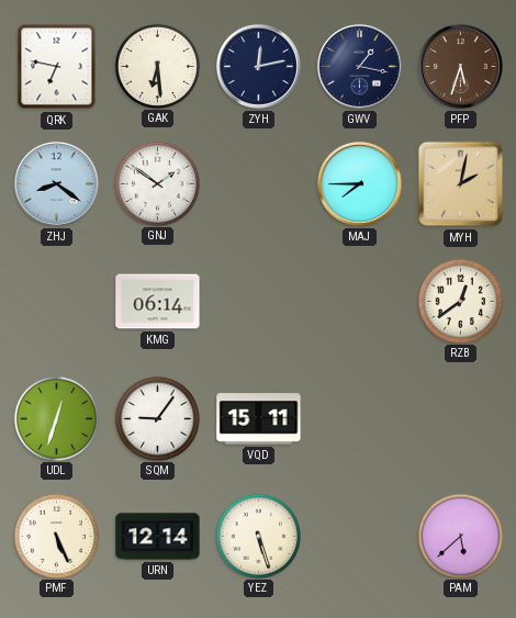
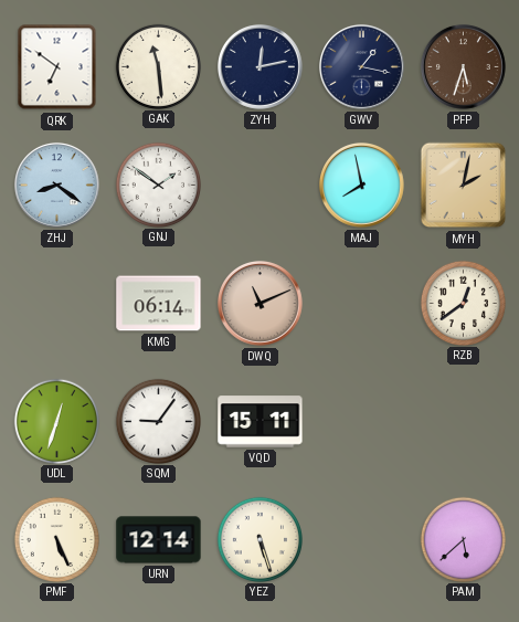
QRK: 6:47 -> 6:51 (57, 67)
GAK: 6:29 -> 11:29 (158, 66)
MAJ: 7:45 -> 7:58 (362, 186)
DWQ: none -> 11:11 (261, 304)
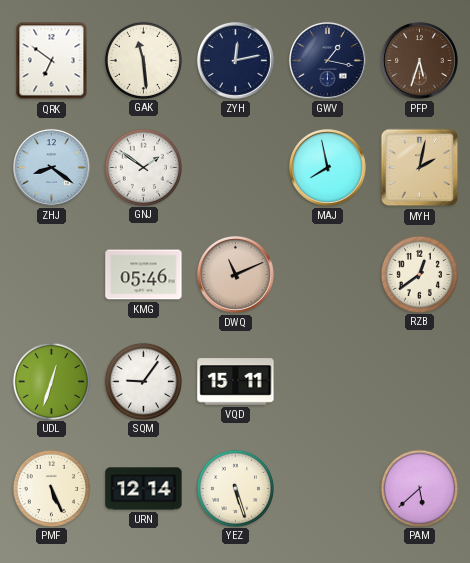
KMG: 06:14 -> 05:46 (144, 275)
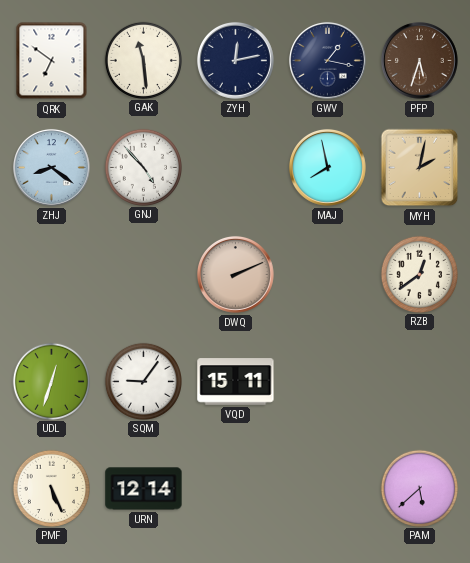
GNJ: 1:51 -> 4:53 (143, 167)
KMG: 05:46 -> none (144, 275)
DWQ: 11:11 -> 2:11 (236, 275)
YEZ: 5:27 -> none (235, 488)
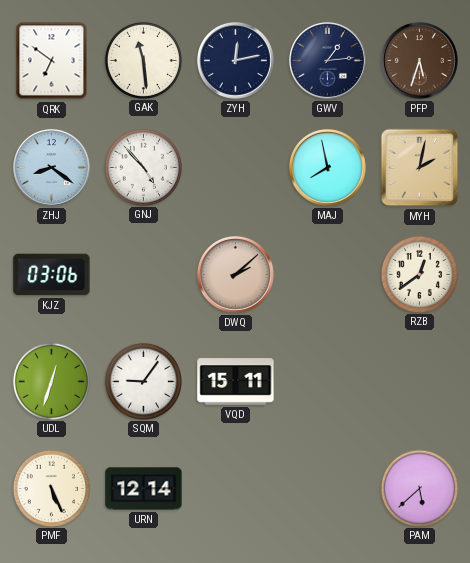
GWV: 1:17 -> 1:14 (328, 61)
KJZ: none -> 03:06 (52, 275)
DWQ: 2:11 -> 2:08 (236, 275)
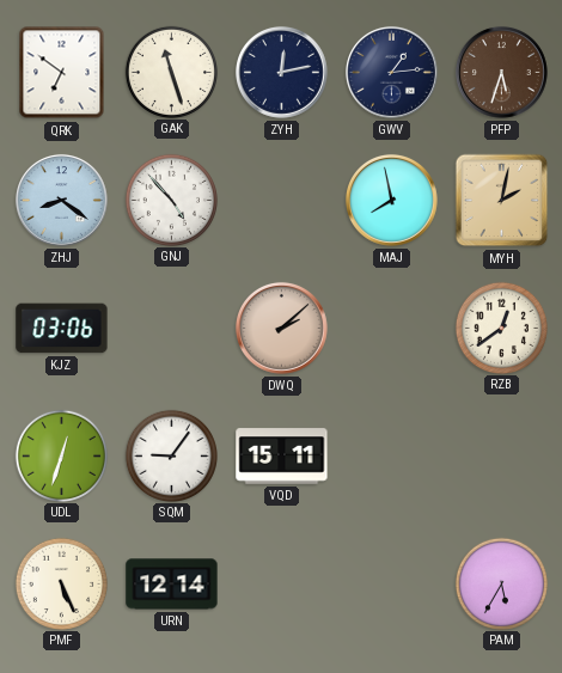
GAK: 11:29 -> 11:27 (171, 72)
PAM: 5:38 -> 5:35 (501, 583)
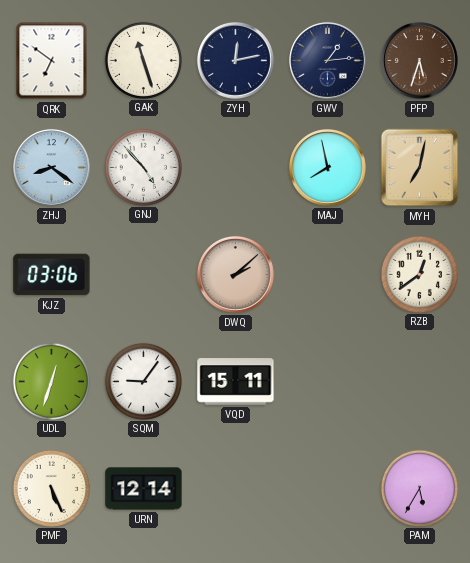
MYH: 2:02 -> 7:02 (420, 168)
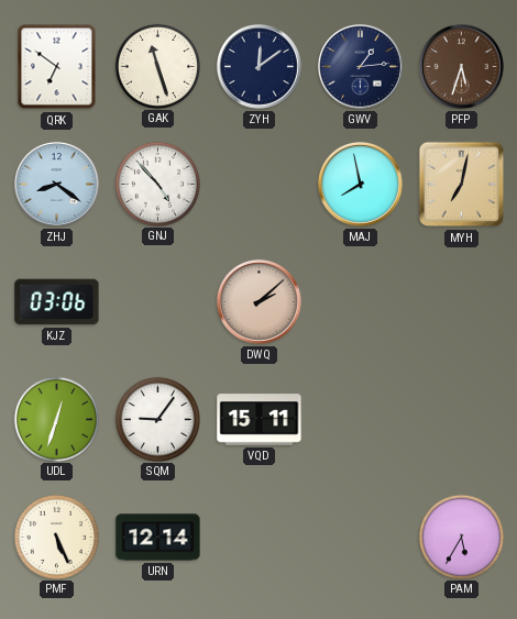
ZYH: 12:13 -> 12:09 (260, 67)
RZB: 12:39 -> none (419, 274)
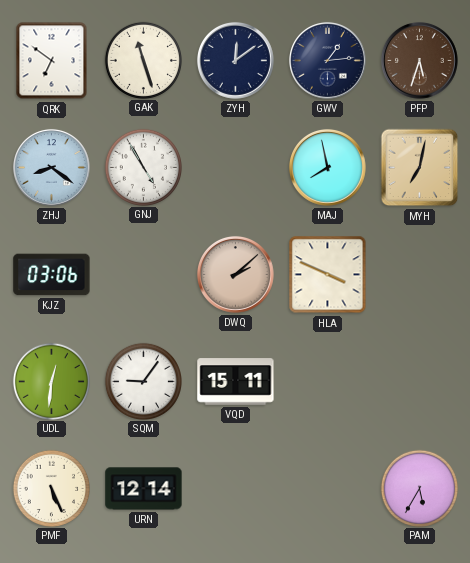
GNJ: 4:53 -> 4:55 (143, 167)
HLA: none -> 3:49 (328, 275)
UDL: 12:33 -> 12:31 (51, 381)
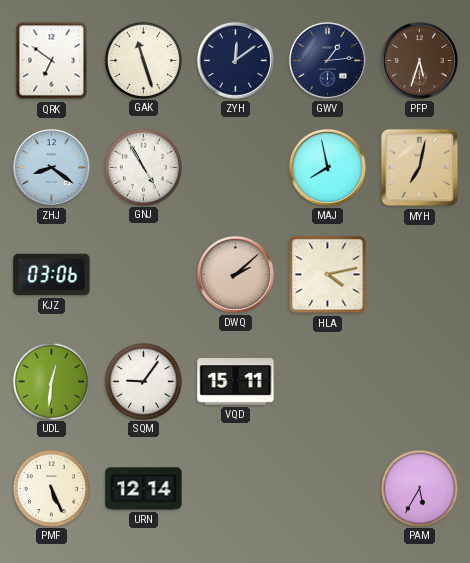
HLA: 3:49 -> 4:13 (328, 275)
